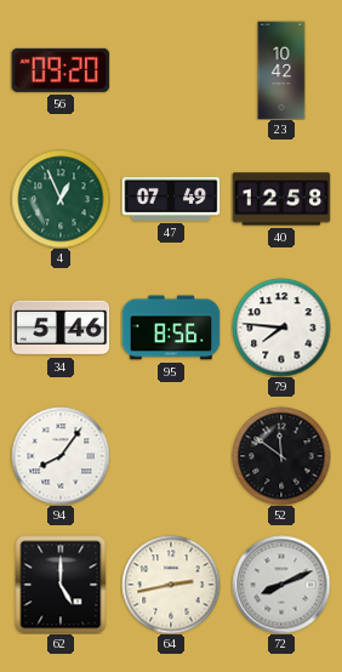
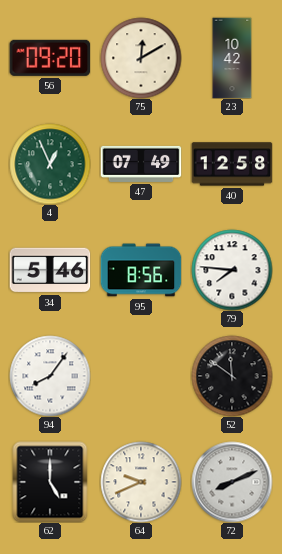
75: none -> 12:10 (141, 58)
64: 2:43 -> 9:41 (141, 482)
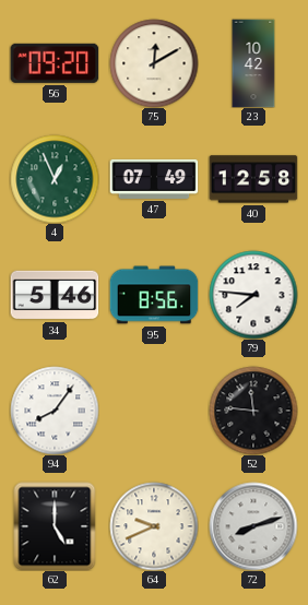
52: 11:51 -> 11:46 (253, 411)
72: 8:11 -> 8:12 (253, 526)
